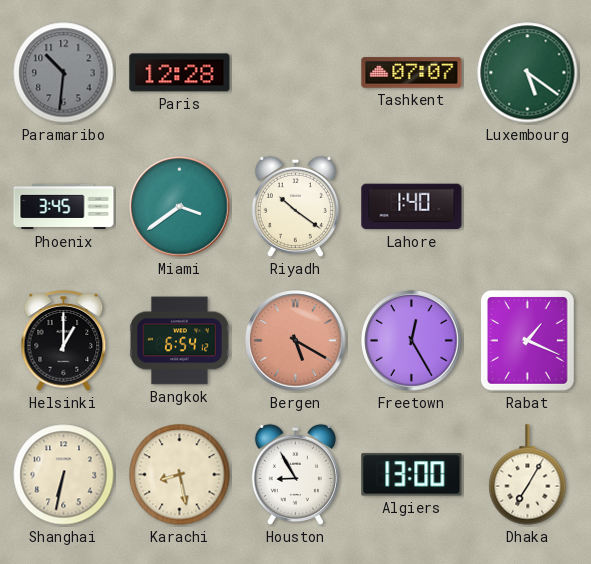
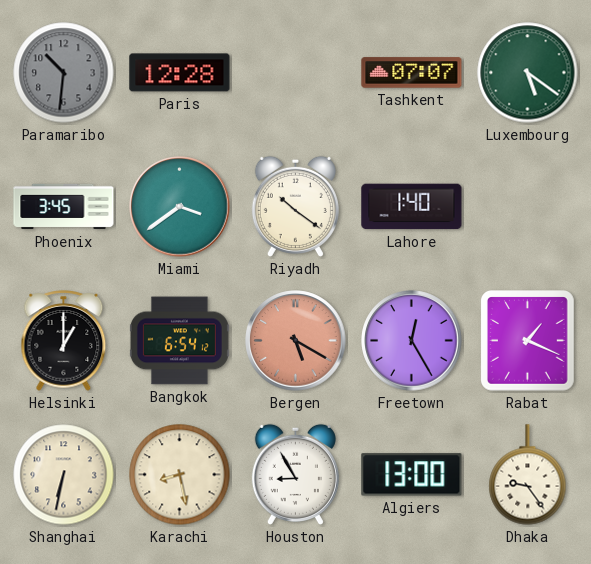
Dhaka: 7:05 -> 9:24 (528, 475)
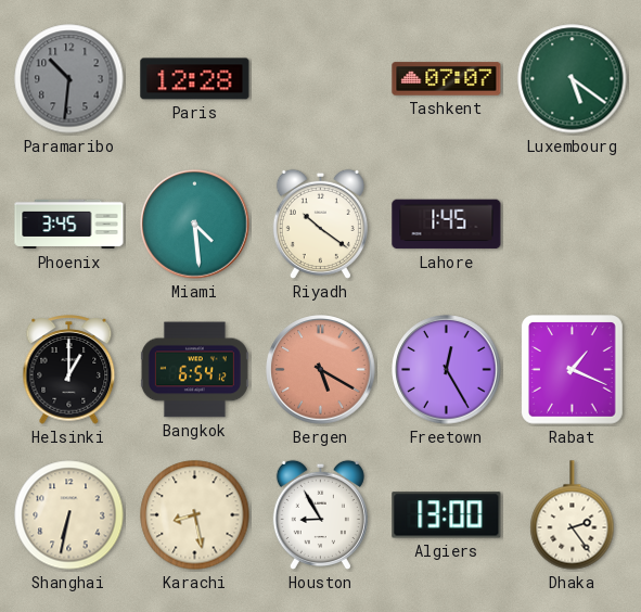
Miami: 3:39 -> 4:29 (195, 225)
Lahore: 1:40 -> 1:45 (447, 225)
Dhaka: 9:24 -> 2:24 (573, 515)
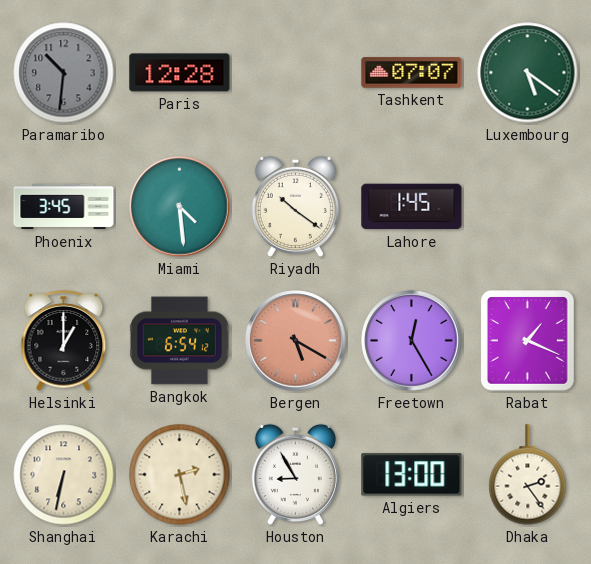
Karachi: 8:28 -> 2:28 (180, 475)
